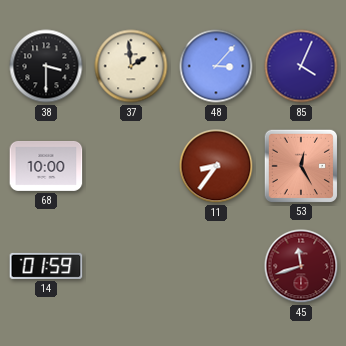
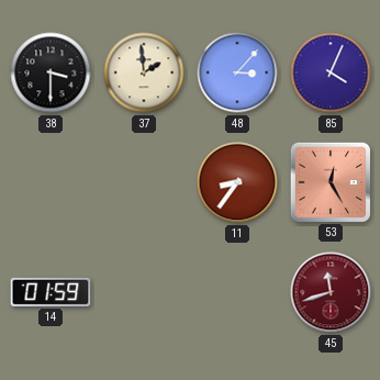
68: 10:00 -> none (46, 166)
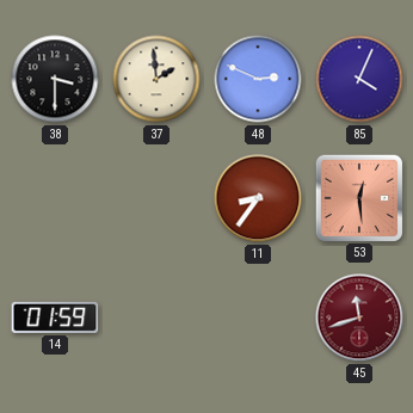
48: 3:07 -> 2:49 (258, 79)
53: 12:25 -> 12:29 (358, 197)
